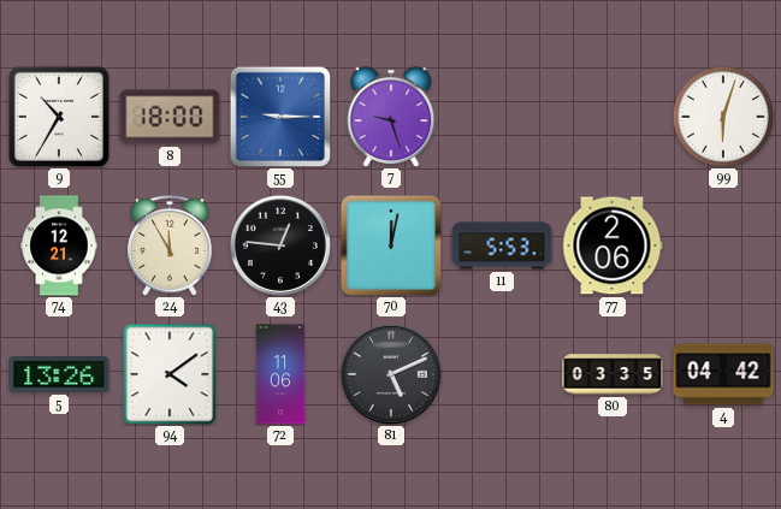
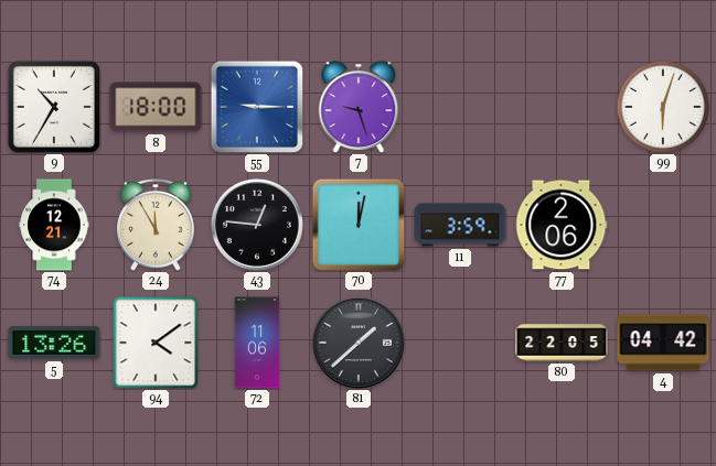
11: 5:53 -> 3:59 (460, 225)
81: 5:11 -> 1:38 (359, 343)
80: 03:35 -> 22:05 (562, 343)
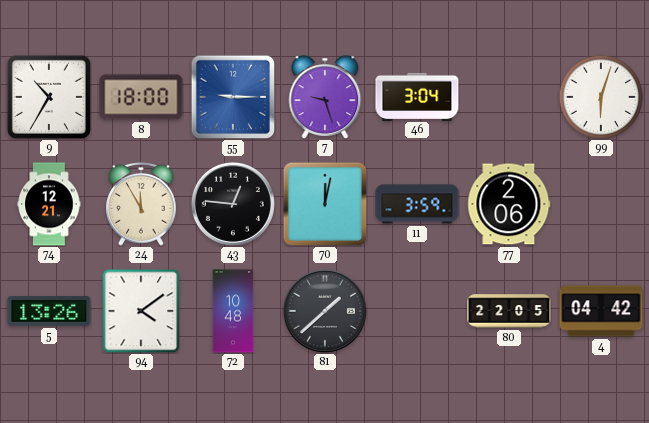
46: none -> 3:04 (417, 96)
72: 11:06 -> 10:48 (233, 311)
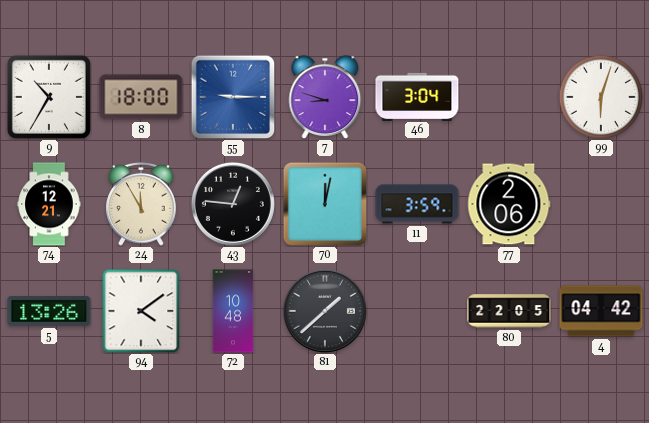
7: 9:27 -> 8:48 (325, 97)
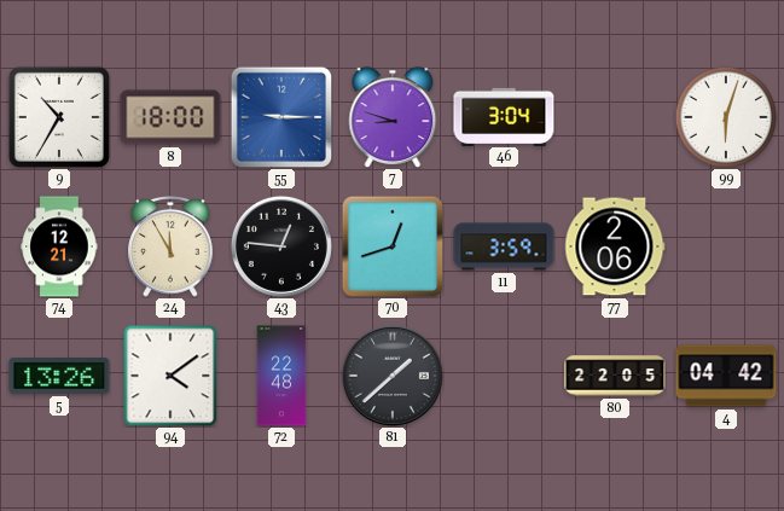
70: 12:02 -> 12:42 (393, 246)
72: 10:48 -> 22:48 (281, 376)
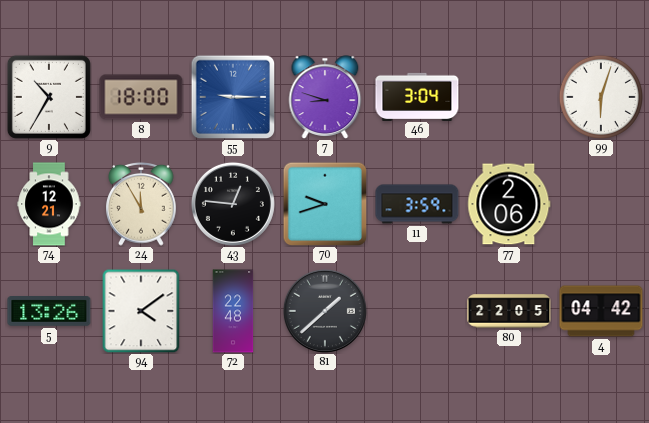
70: 12:42 -> 9:42 (325, 204)
